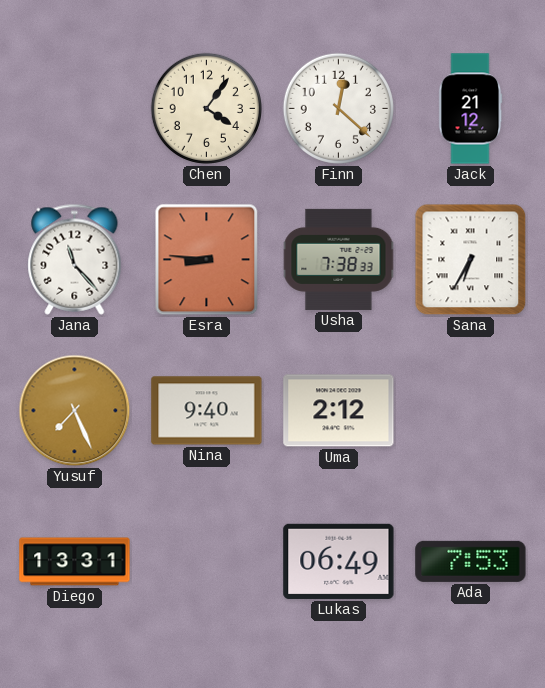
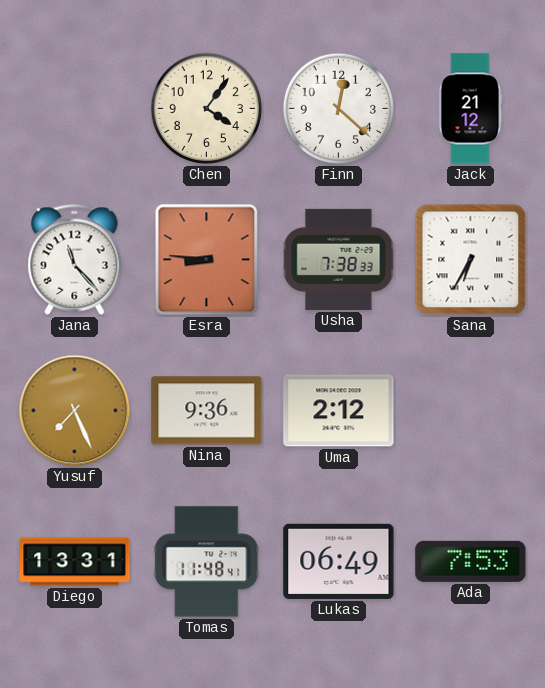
Nina: 9:40 -> 9:36 (207, 411)
Tomas: none -> 11:48 (207, 562)
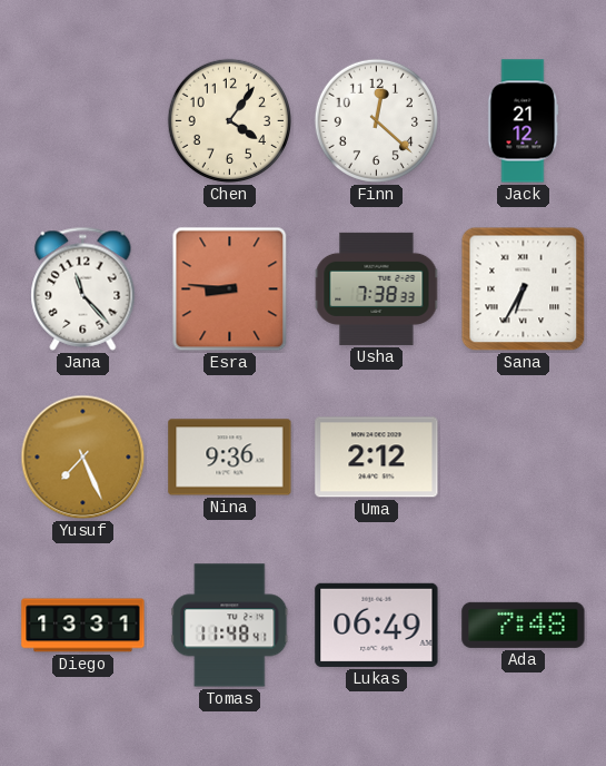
Ada: 7:53 -> 7:48 (524, 625)
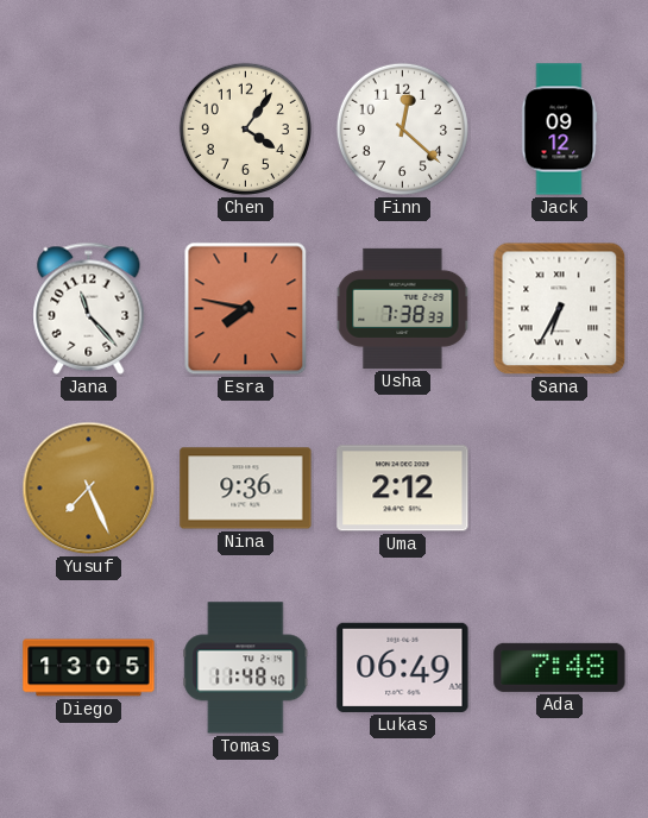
Jack: 21:12 -> 09:12 (560, 130)
Esra: 8:46 -> 7:47 (246, 309)
Diego: 13:31 -> 13:05 (89, 668)
Tomas: 11:48:41 -> 11:48:40 (246, 668)
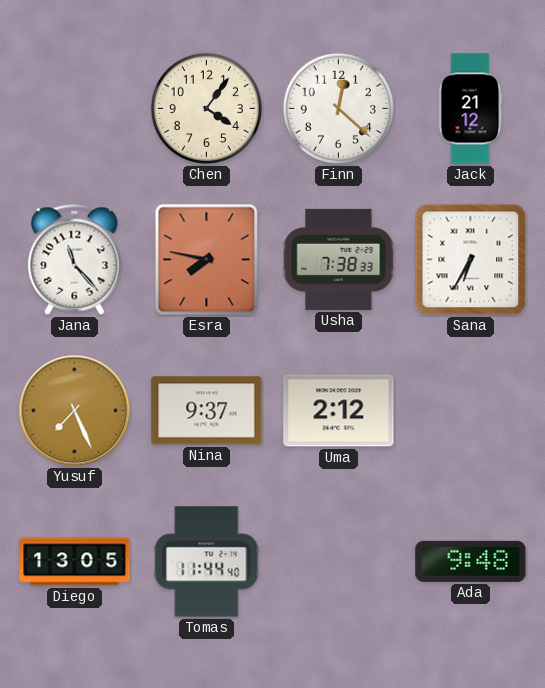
Jack: 09:12 -> 21:12 (471, 109)
Nina: 9:36 -> 9:37 (207, 411)
Tomas: 11:48 -> 11:44 (207, 562)
Lukas: 06:49 -> none (403, 667)
Ada: 7:48 -> 9:48 (471, 561)
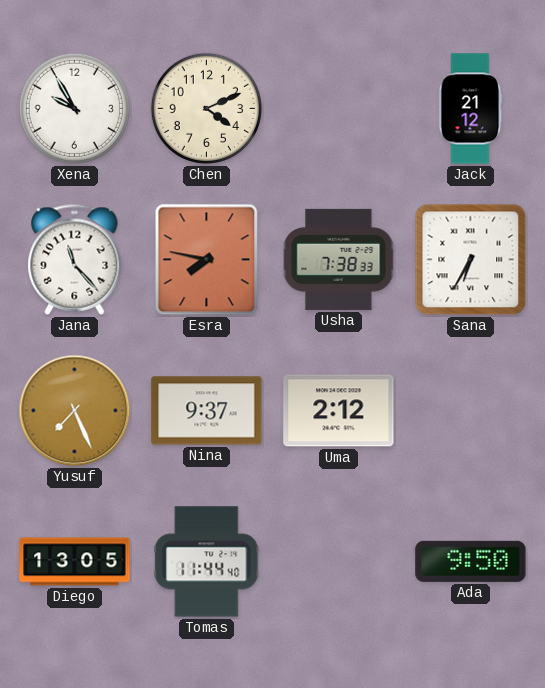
Xena: none -> 9:55 (74, 108)
Chen: 4:06 -> 4:11 (206, 108)
Finn: 12:22 -> none (338, 108)
Ada: 9:48 -> 9:50 (471, 561)
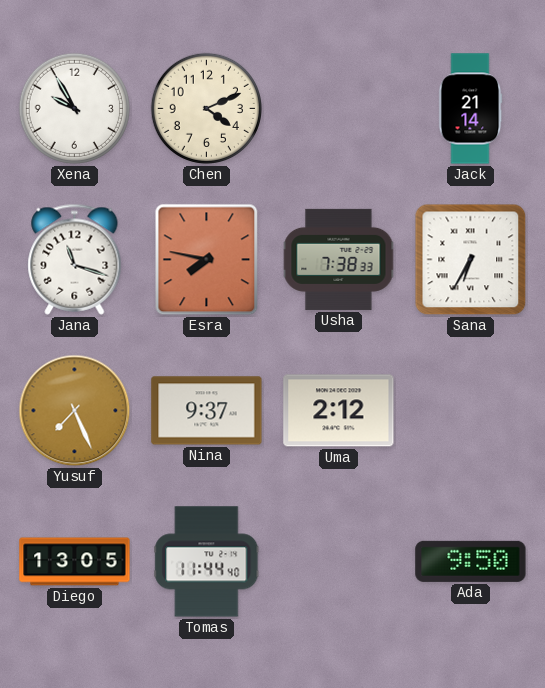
Jack: 21:12 -> 21:14 (471, 109)
Jana: 11:23 -> 11:18 (75, 259)
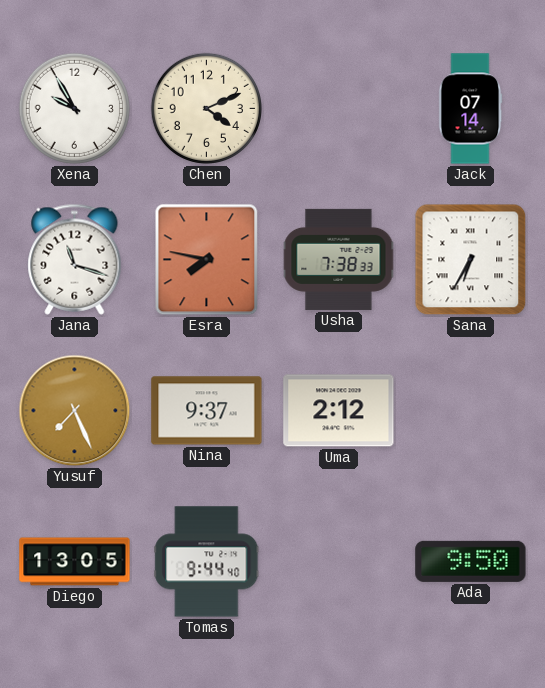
Jack: 21:14 -> 07:14 (471, 109)
Tomas: 11:44 -> 9:44 (207, 562)
